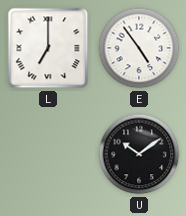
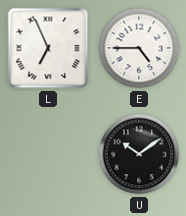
L: 7:00 -> 6:56 (48, 48)
E: 4:54 -> 4:45 (139, 48)
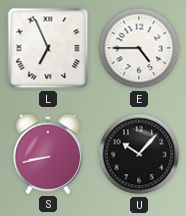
S: none -> 8:43 (47, 154)
U: 10:09 -> 10:07 (139, 154)
